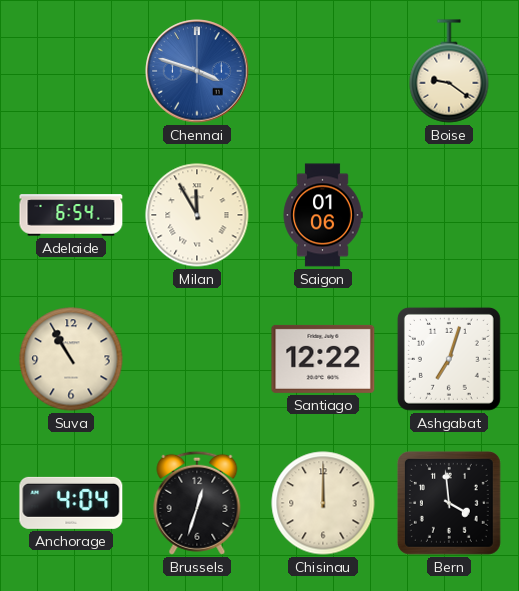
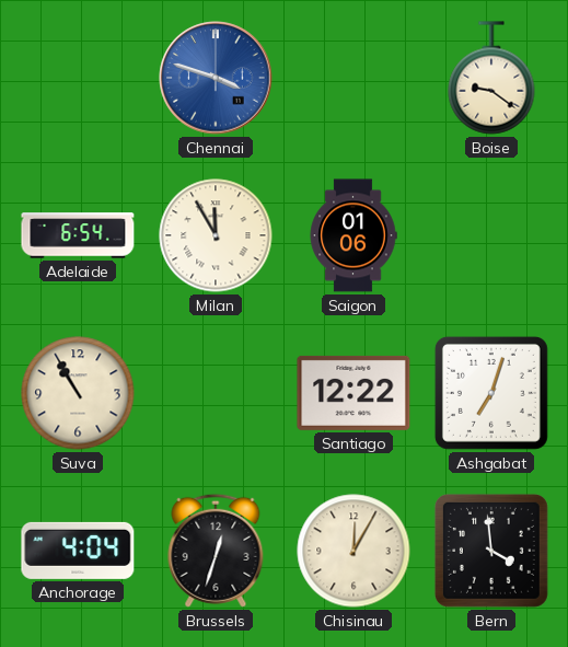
Chisinau: 12:00 -> 12:05 (353, 551)
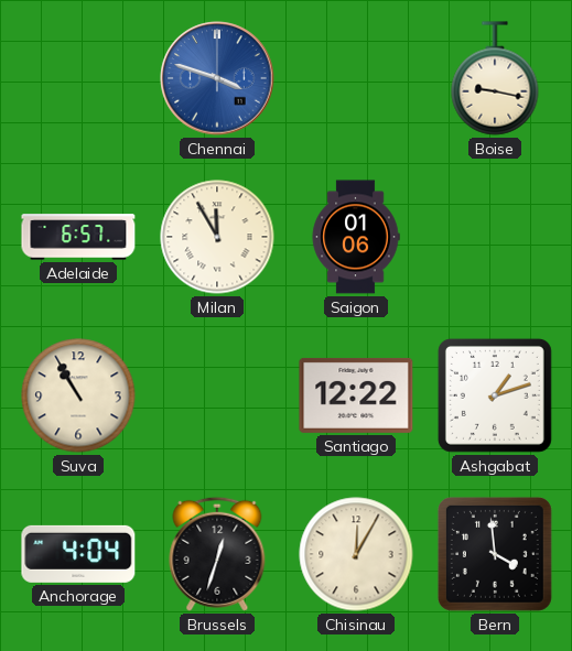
Boise: 9:21 -> 9:17 (495, 78)
Adelaide: 6:54 -> 6:57 (78, 237)
Ashgabat: 7:03 -> 1:12 (495, 395)
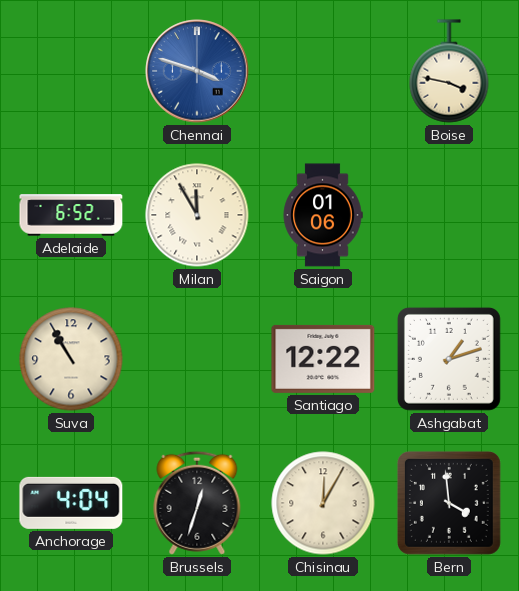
Boise: 9:17 -> 3:47 (449, 71)
Adelaide: 6:57 -> 6:52 (71, 215)
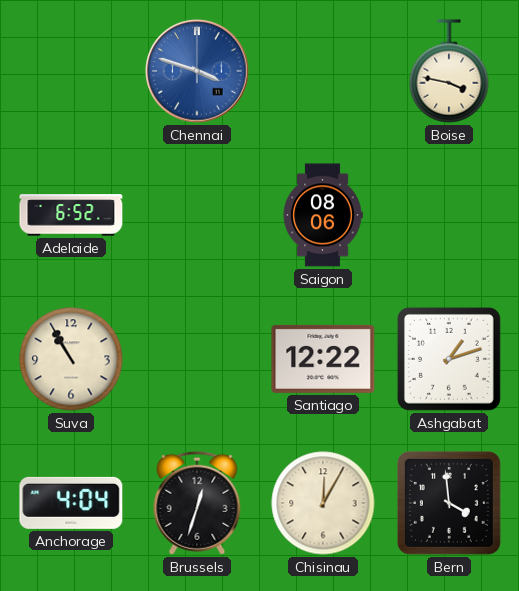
Milan: 11:55 -> none (197, 215)
Saigon: 01:06 -> 08:06 (323, 215)
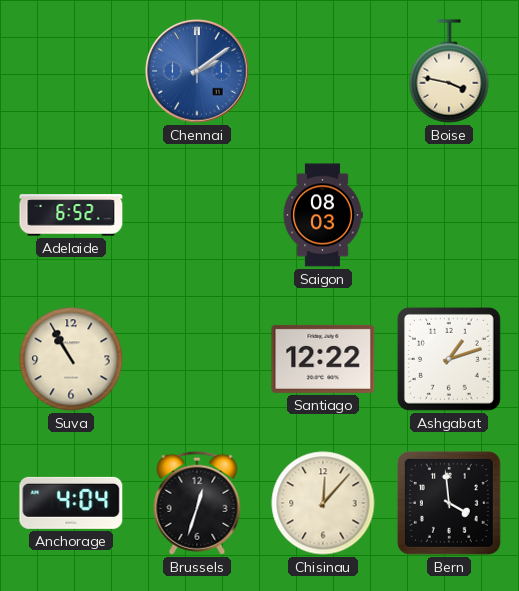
Chennai: 3:48 -> 2:09 (197, 71)
Saigon: 08:06 -> 08:03 (323, 215)
Chisinau: 12:05 -> 12:07 (323, 503)
